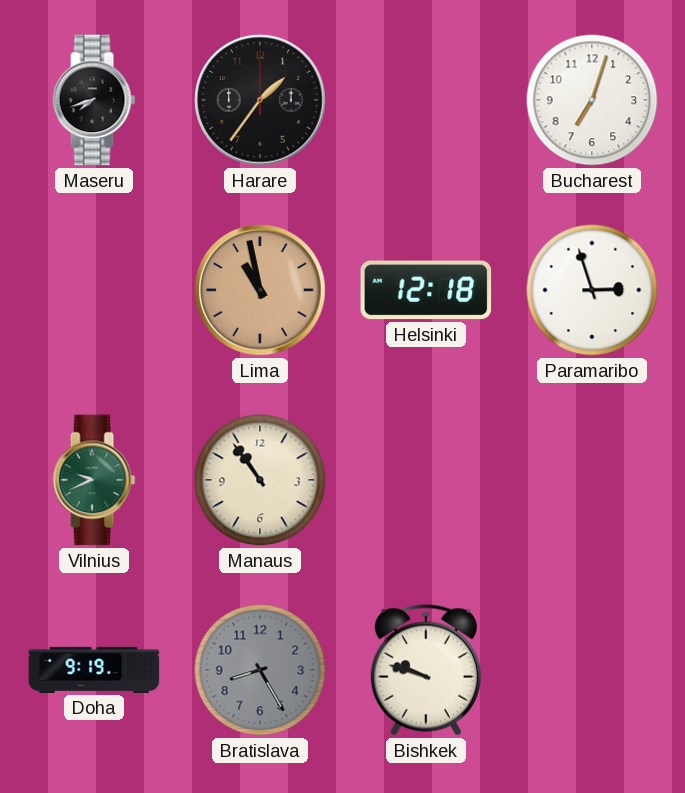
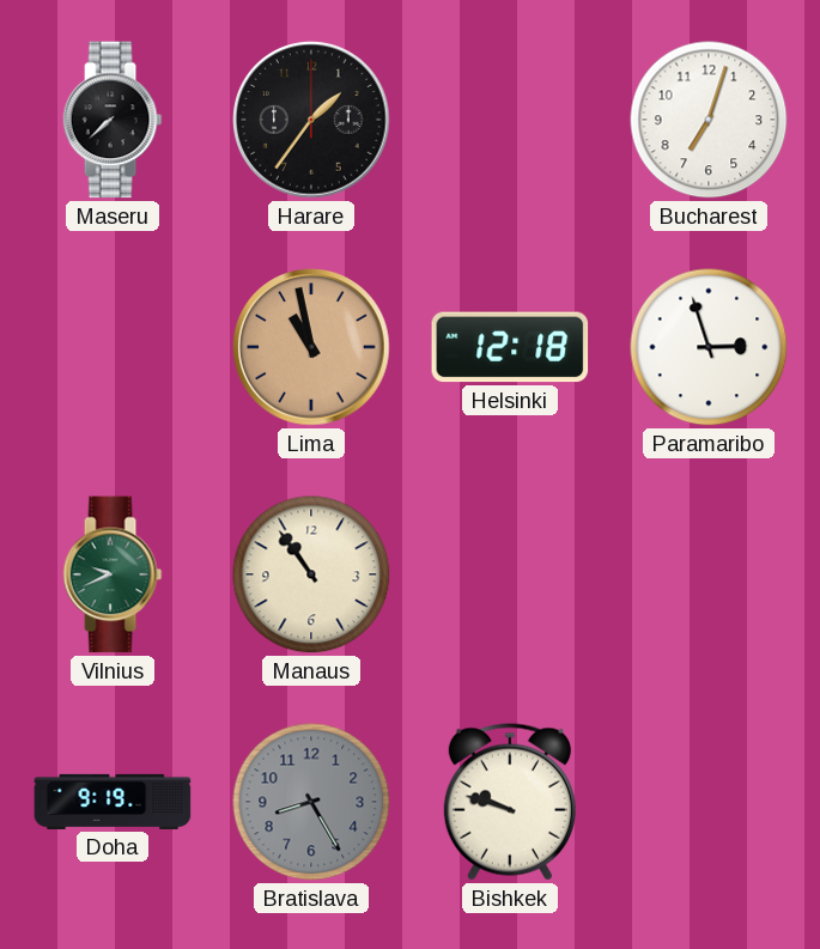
Maseru: 7:42 -> 7:38 (113, 120)
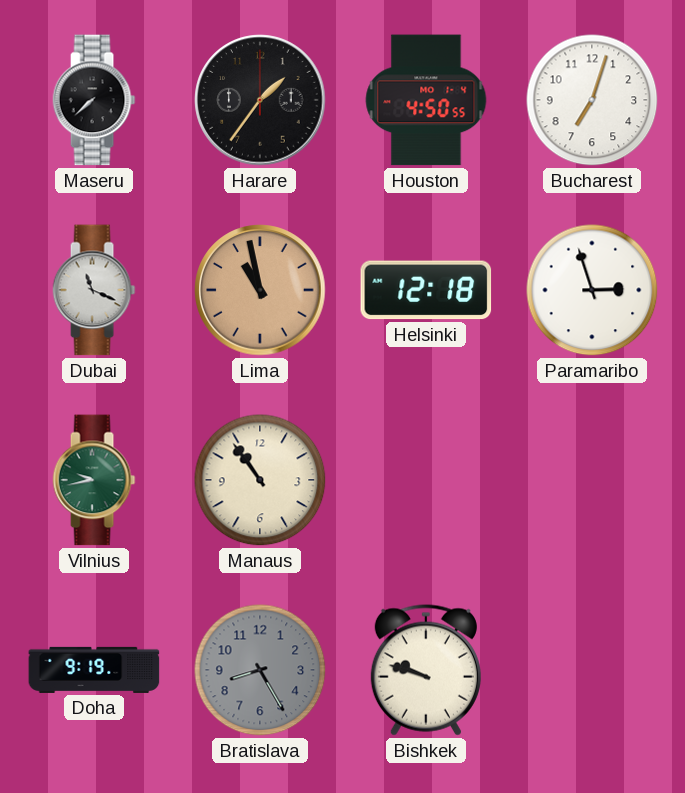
Houston: none -> 4:50 (426, 100)
Dubai: none -> 11:19 (94, 290)
Vilnius: 9:41 -> 9:43 (94, 480)
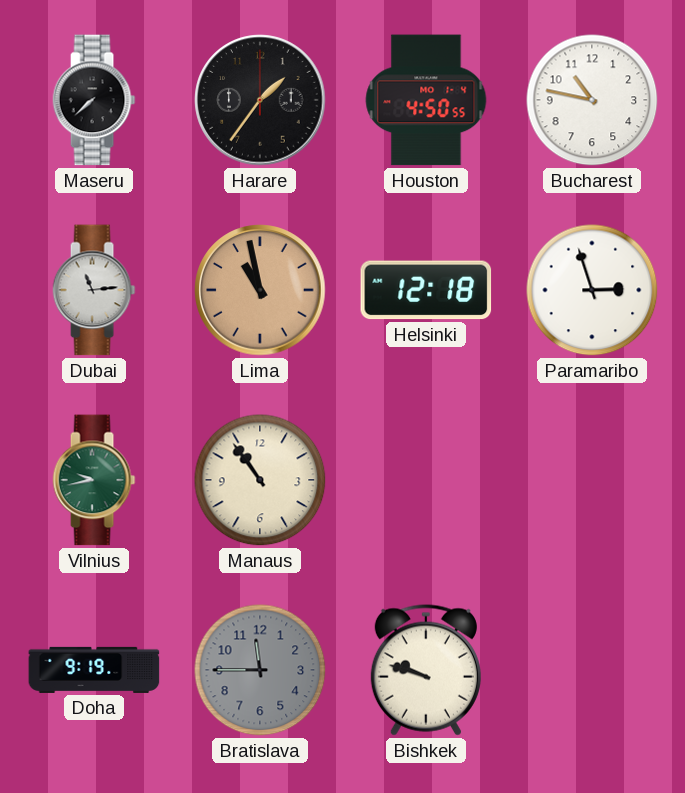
Bucharest: 7:03 -> 10:47 (592, 100)
Dubai: 11:19 -> 11:14 (94, 290)
Bratislava: 8:25 -> 11:45 (260, 670)
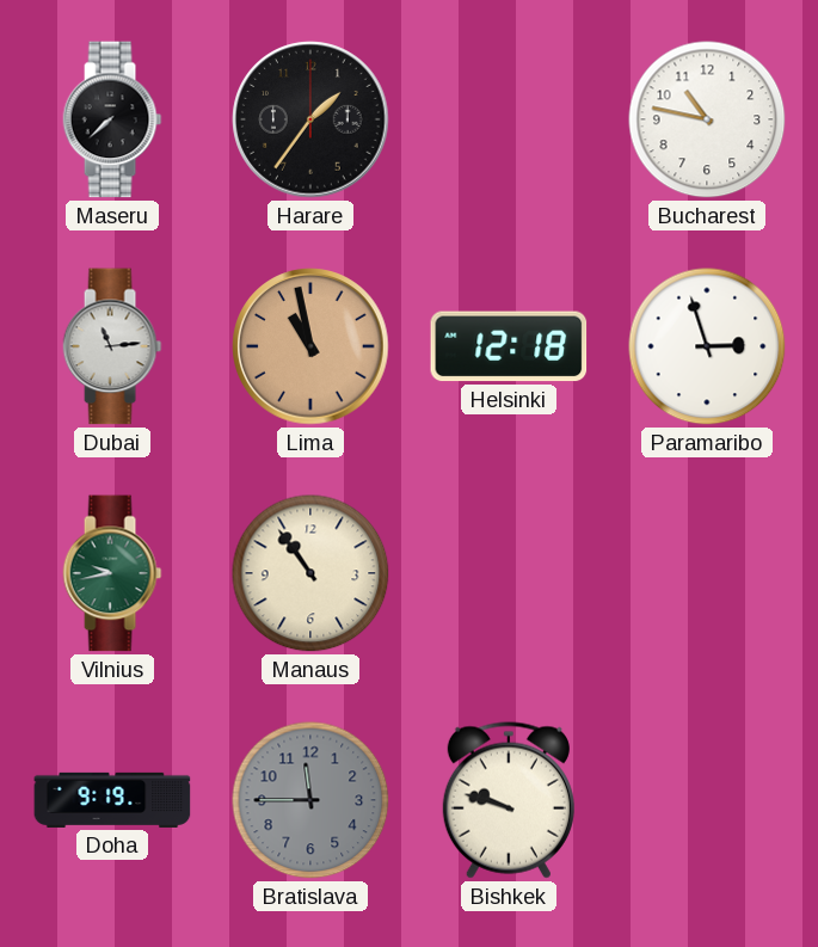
Houston: 4:50 -> none (426, 100)
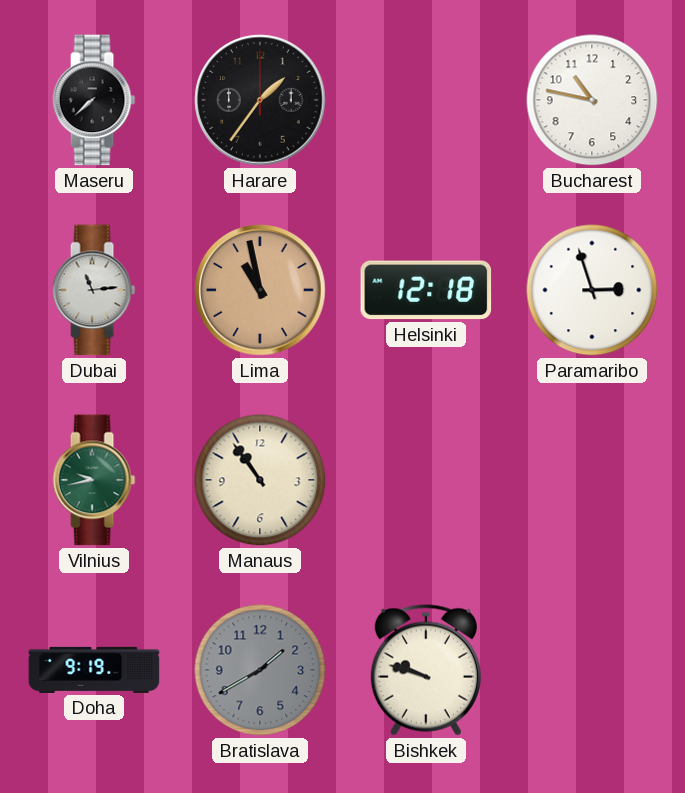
Bratislava: 11:45 -> 1:40 (260, 670)
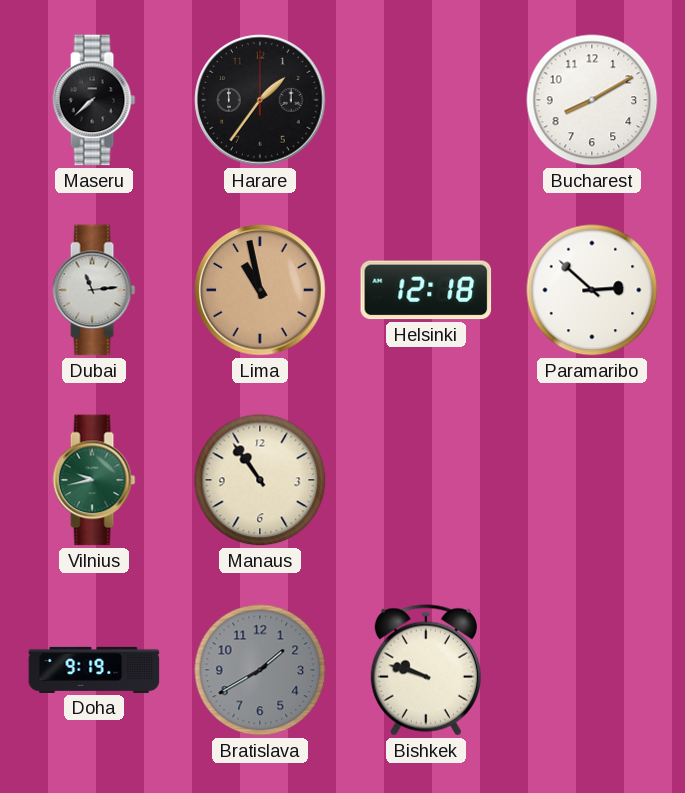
Bucharest: 10:47 -> 8:10 (592, 100)
Paramaribo: 2:57 -> 2:52 (592, 290)
